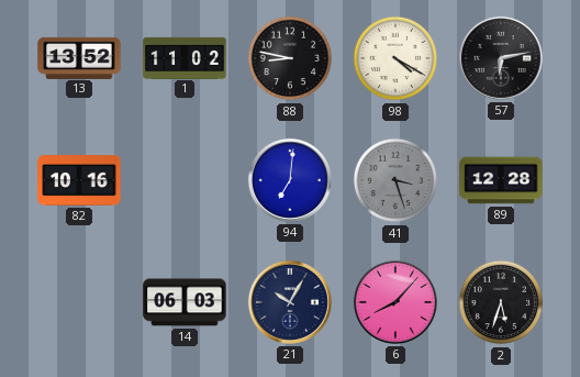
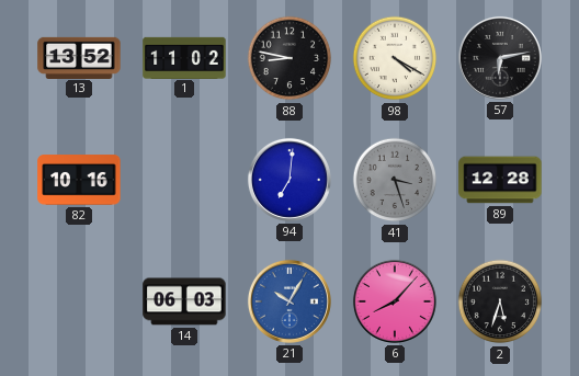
21 dial: navy -> blue (289, 301)
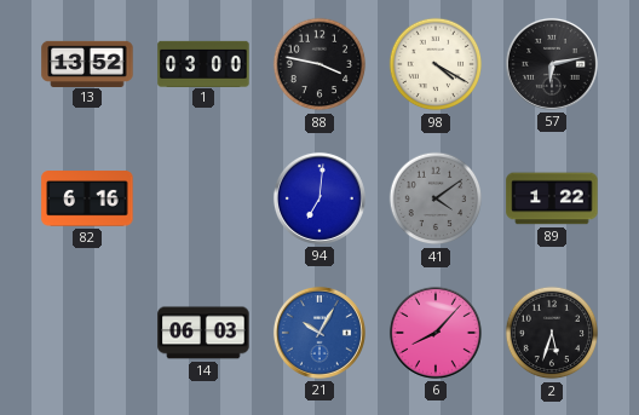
1: 11:02 -> 03:00 (203, 63)
88: 8:47 -> 3:47 (319, 64)
82: 10:16 -> 6:16 (87, 198)
41: 3:27 -> 4:09 (436, 198)
89: 12:28 -> 1:22 (552, 198)
